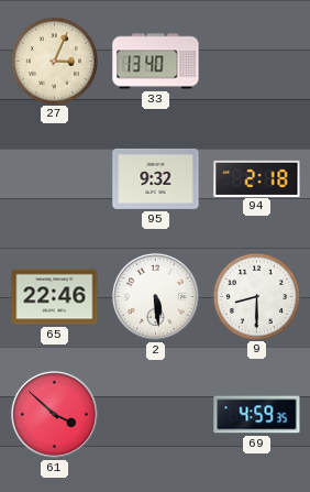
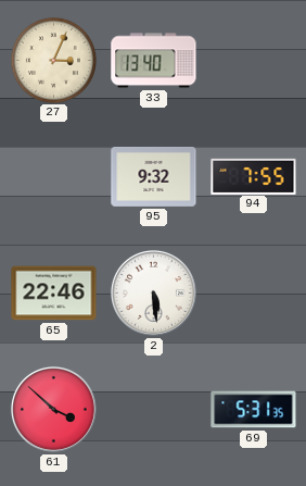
94: 2:18 -> 7:55 (254, 176)
9: 8:30 -> none (256, 296)
69: 4:59 -> 5:31 (254, 410)
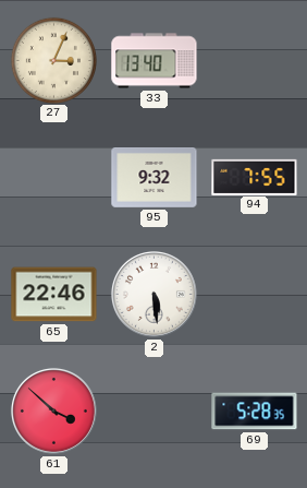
69: 5:31 -> 5:28 (255, 412)
